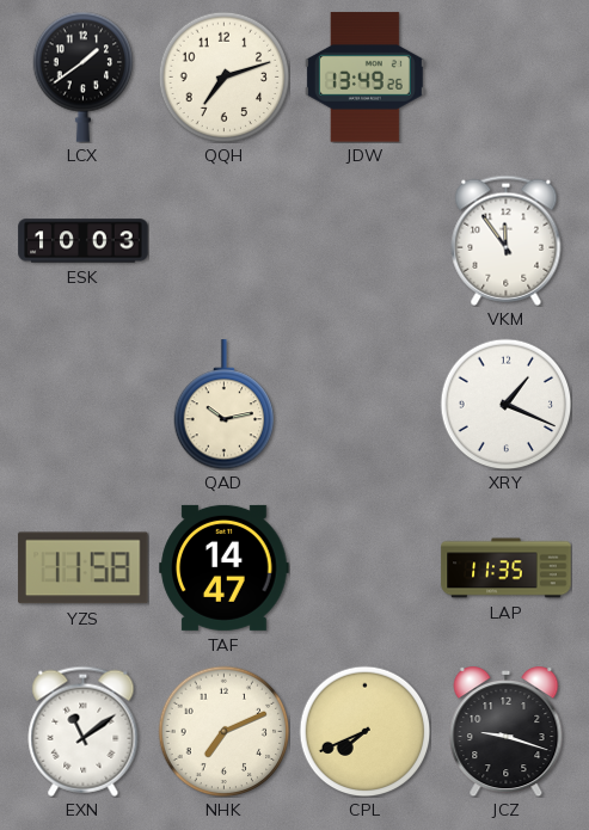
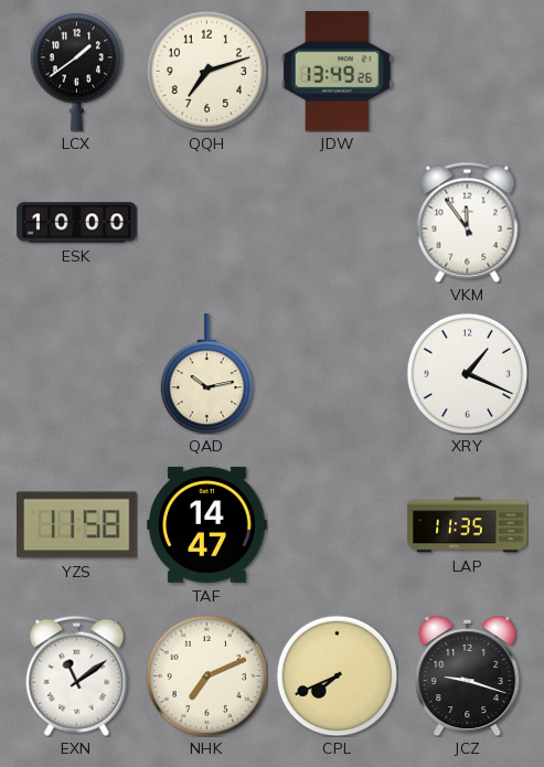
ESK: 10:03 -> 10:00 (77, 223)
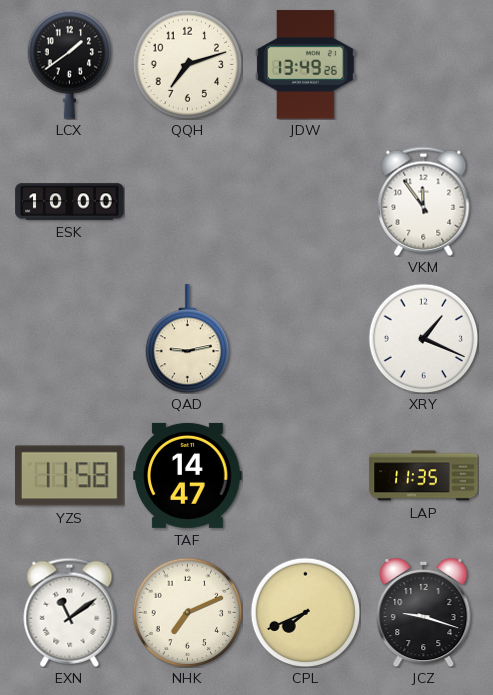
QAD: 10:13 -> 9:13 (188, 339)
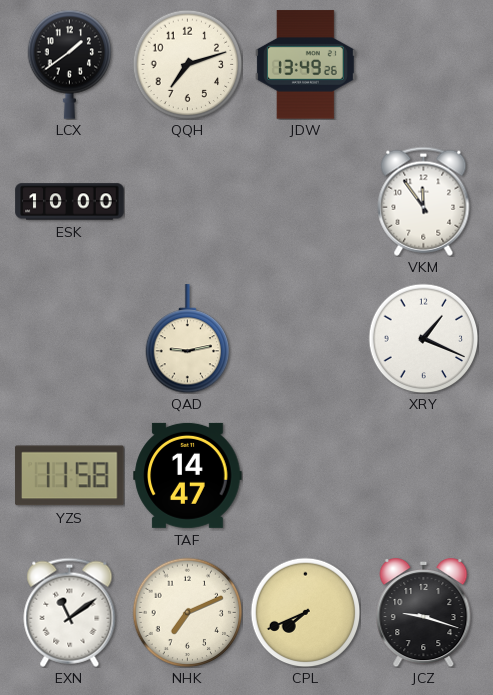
LAP: 11:35 -> none (424, 476)
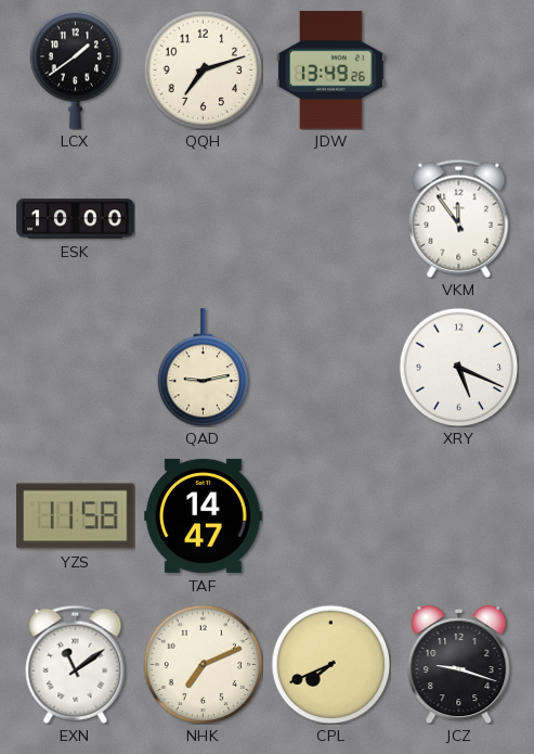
XRY: 1:19 -> 5:19 (458, 367)
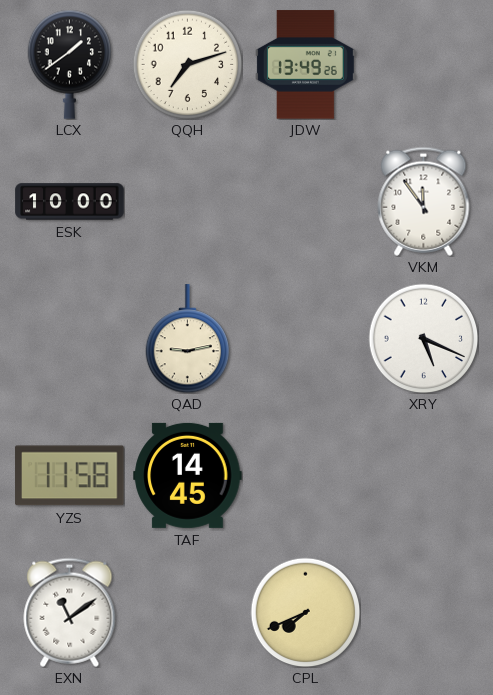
TAF: 14:47 -> 14:45 (188, 475)
NHK: 7:11 -> none (203, 664)
JCZ: 9:18 -> none (459, 665)
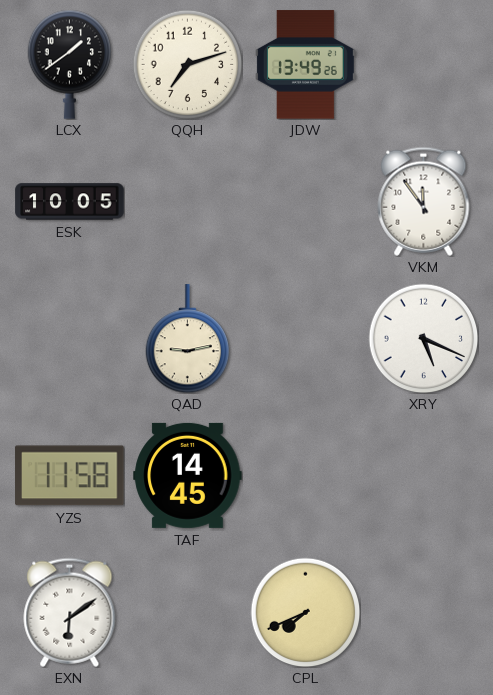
ESK: 10:00 -> 10:05 (70, 202)
EXN: 11:09 -> 6:09 (70, 612)
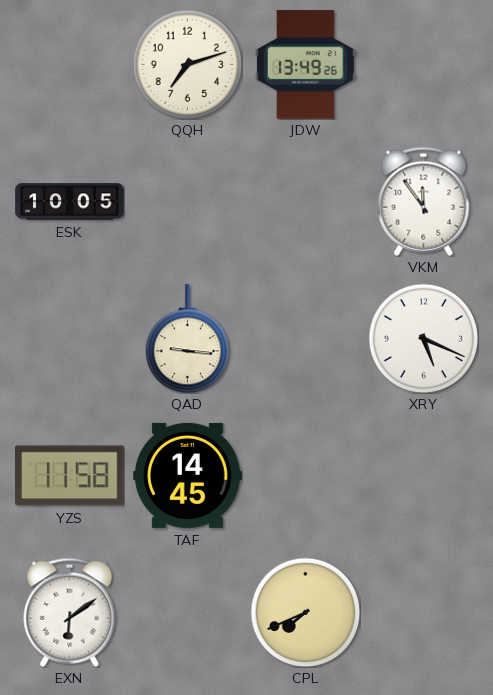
LCX: 1:39 -> none (70, 64)
QAD: 9:13 -> 9:16 (188, 339)
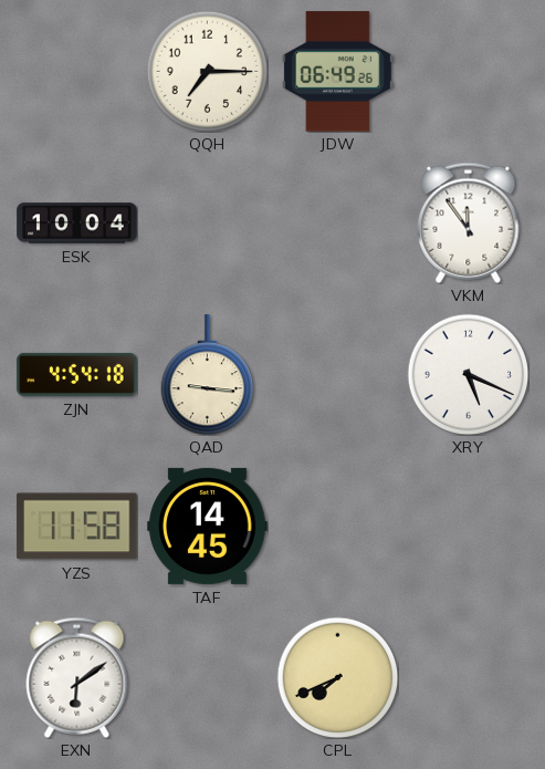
QQH: 7:12 -> 7:15 (207, 71)
JDW: 13:49 -> 06:49 (337, 72)
ESK: 10:05 -> 10:04 (77, 224)
ZJN: none -> 4:54 (77, 374)
